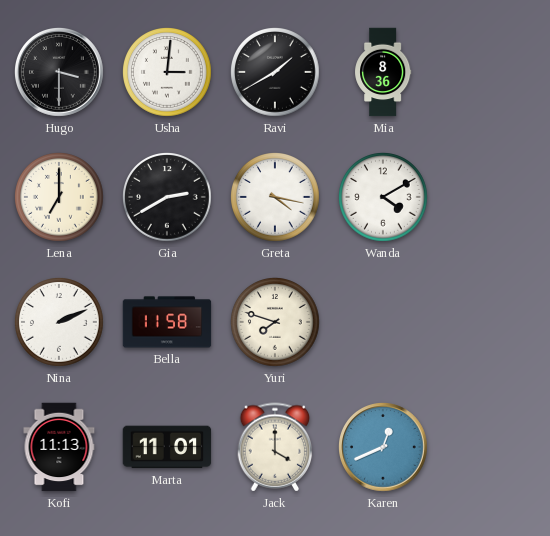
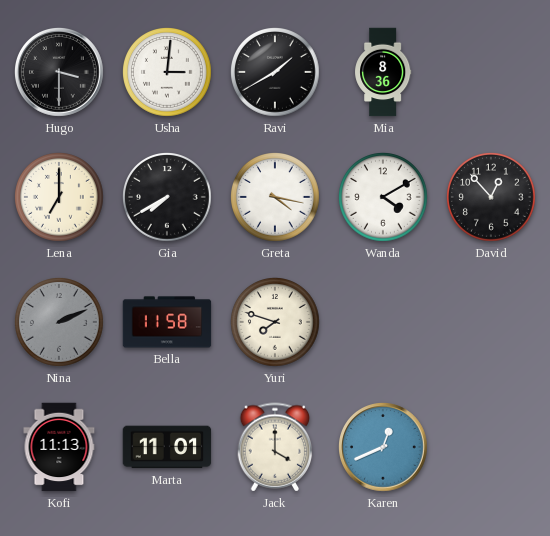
Gia: 2:40 -> 7:40 (168, 198)
David: none -> 12:53 (492, 198)
Nina dial: white -> grey (60, 323)
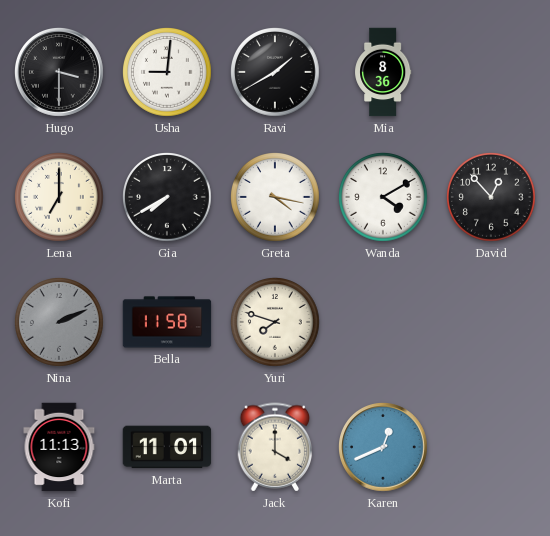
Usha: 3:01 -> 9:01 (168, 73)
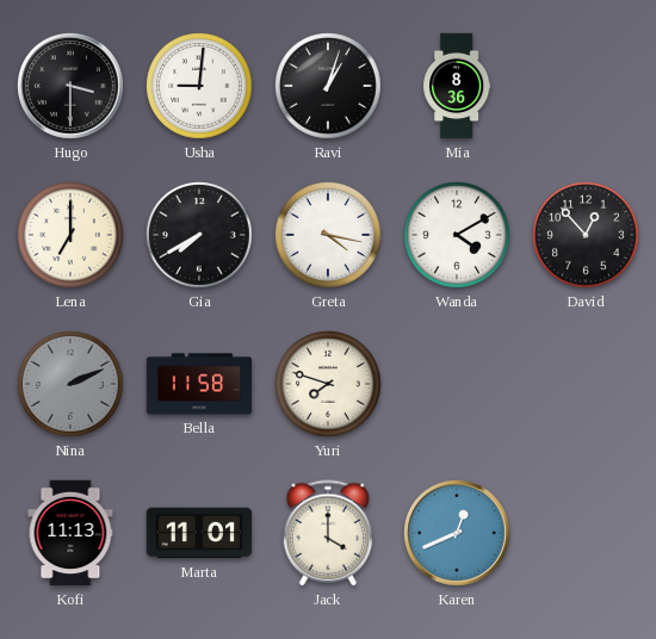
Ravi: 1:40 -> 1:03 (329, 87)
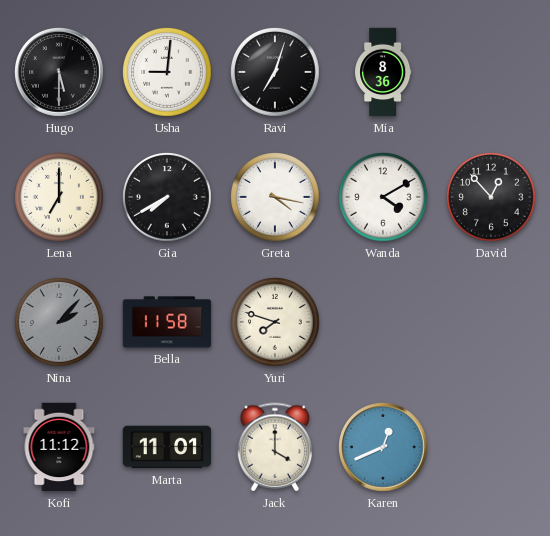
Hugo: 3:30 -> 5:30 (60, 73)
Ravi: 1:03 -> 7:03 (276, 73)
Nina: 2:11 -> 2:07 (60, 323)
Kofi: 11:13 -> 11:12 (59, 447)
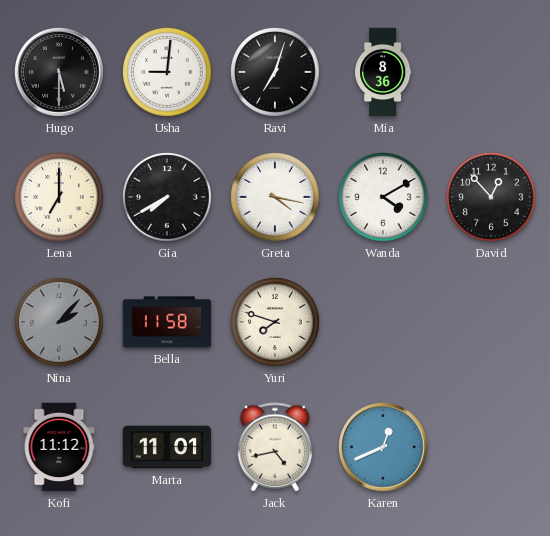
Jack: 4:00 -> 4:43 (275, 447)
